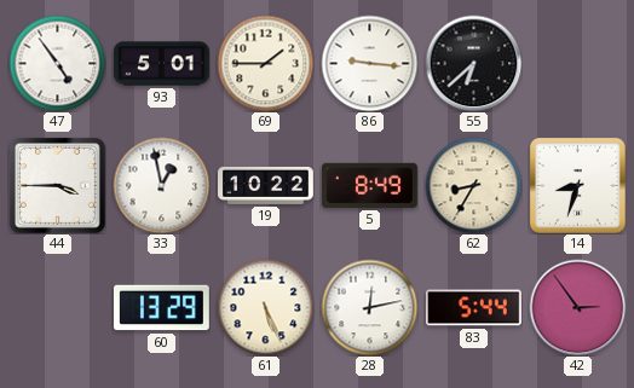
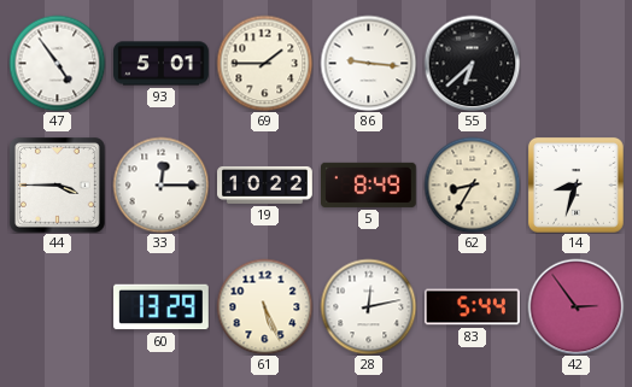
33: 12:58 -> 12:15 (160, 184)
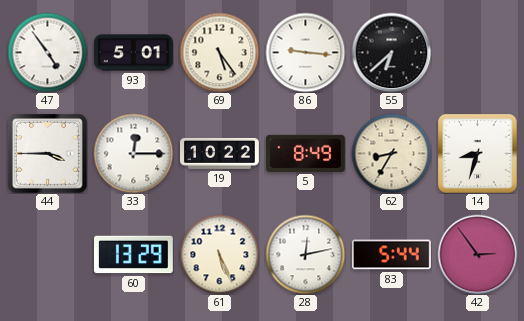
69: 1:45 -> 5:24 (219, 52)
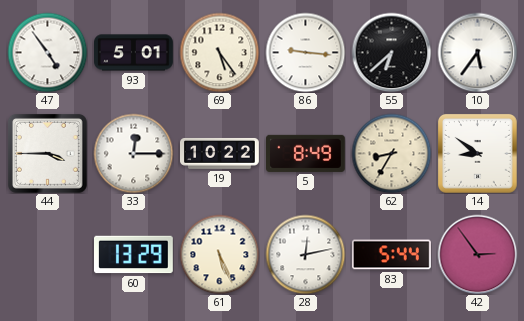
10: none -> 5:36 (477, 52)
14: 8:33 -> 8:51 (477, 153)
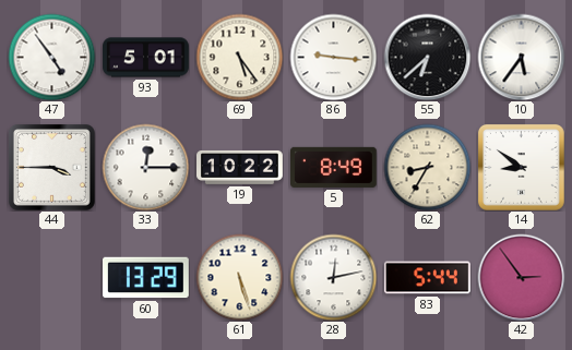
61: 5:26 -> 5:27 (239, 277)
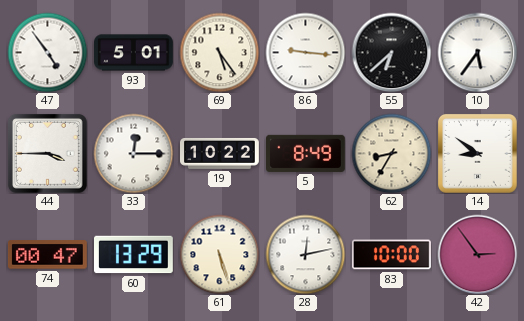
74: none -> 00:47 (47, 255)
83: 5:44 -> 10:00 (391, 255)
